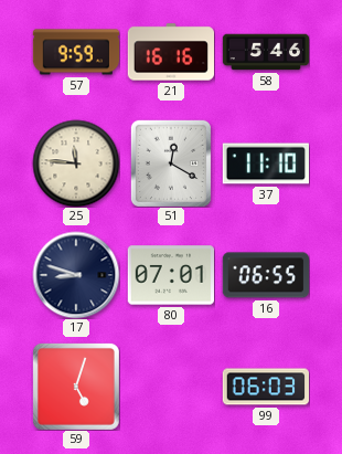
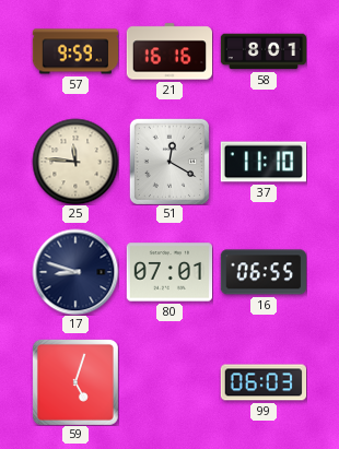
58: 5:46 -> 8:01 (264, 51)
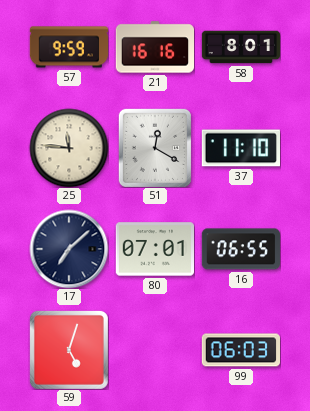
17: 8:48 -> 7:08 (69, 249)
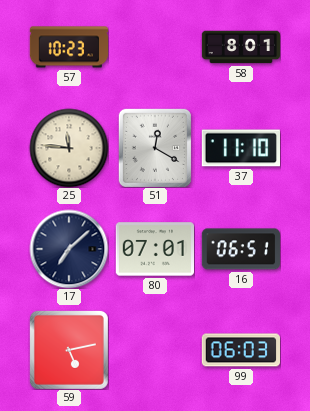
57: 9:59 -> 10:23 (68, 47)
21: 16:16 -> none (154, 47)
16: 06:55 -> 06:51 (241, 249)
59: 5:03 -> 5:13 (69, 350)
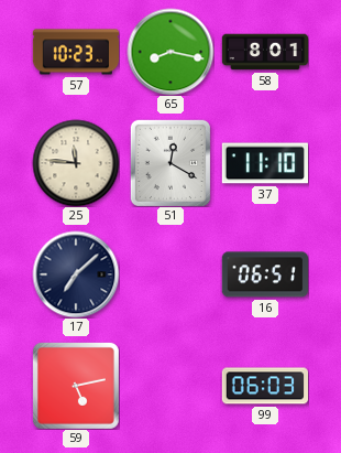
65: none -> 8:17 (170, 52)
80: 07:01 -> none (154, 249)
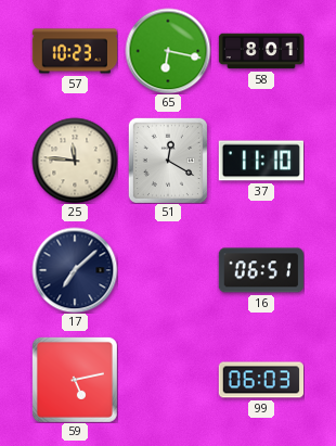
65: 8:17 -> 6:17 (168, 51)
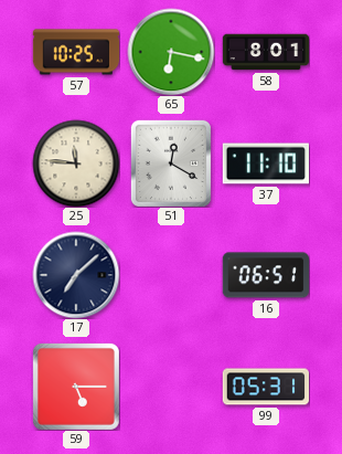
57: 10:23 -> 10:25 (75, 52)
59: 5:13 -> 5:15 (76, 387)
99: 06:03 -> 05:31 (265, 387)
